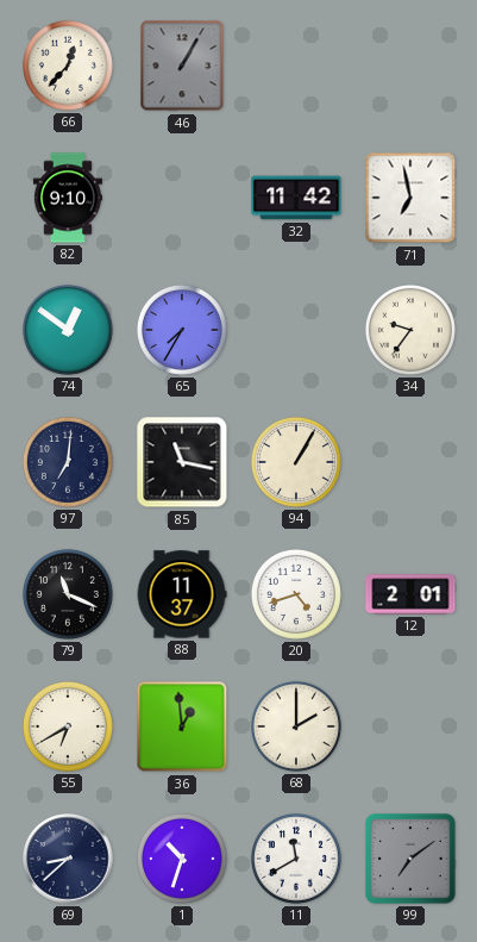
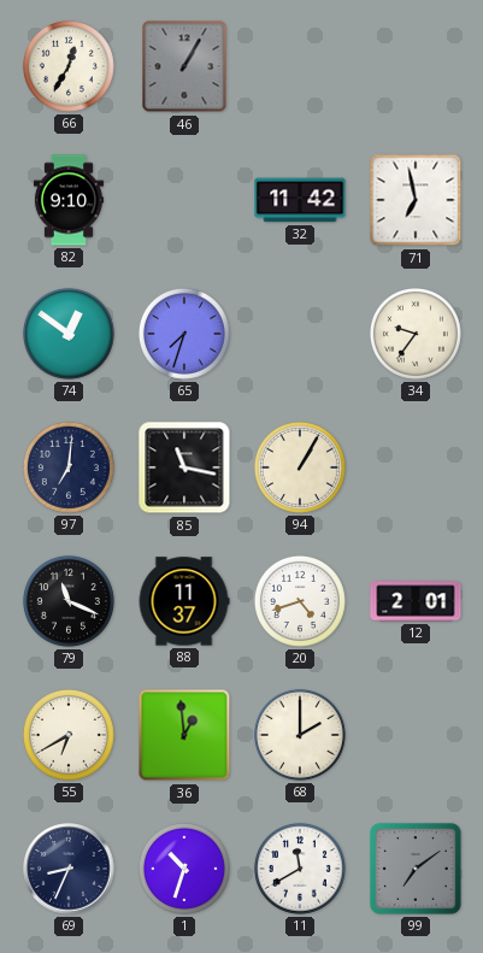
66: 12:37 -> 12:35 (69, 66)
65: 7:35 -> 7:33 (184, 334)
69: 8:38 -> 8:34 (69, 869)
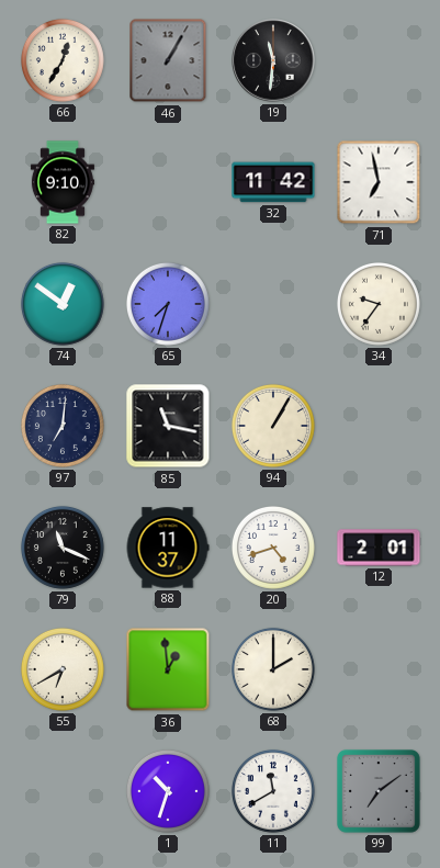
19: none -> 11:31 (273, 60)
69: 8:34 -> none (69, 869)
